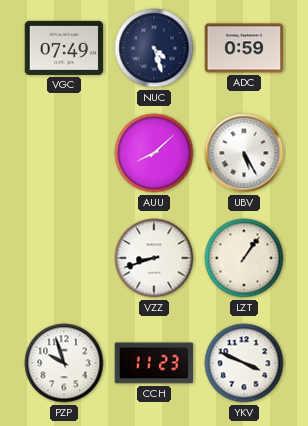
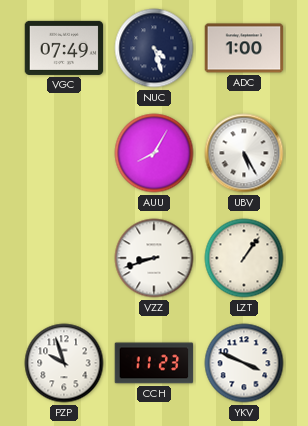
ADC: 0:59 -> 1:00 (244, 48)
AUU: 8:08 -> 8:05 (154, 153)
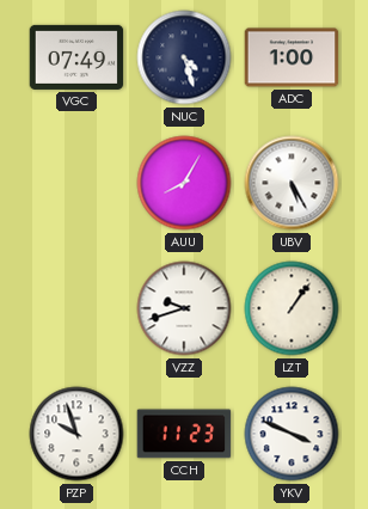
VZZ: 8:42 -> 9:42 (184, 308)
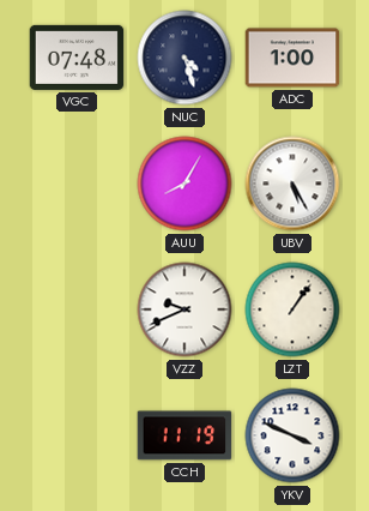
VGC: 07:49 -> 07:48 (77, 58)
VZZ: 9:42 -> 9:41 (184, 309)
PZP: 9:57 -> none (76, 434)
CCH: 11:23 -> 11:19 (184, 435)
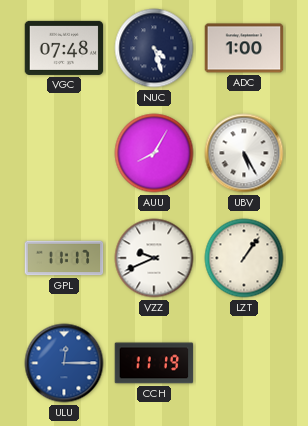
GPL: none -> 11:17 (64, 258)
ULU: none -> 12:15 (64, 363)
YKV: 3:49 -> none (292, 435)
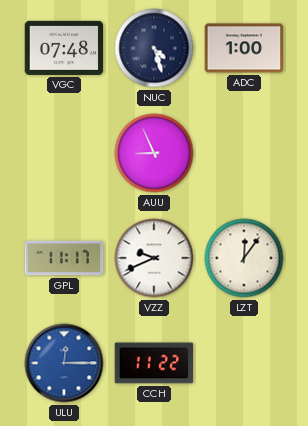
AUU: 8:05 -> 8:56 (154, 153)
UBV: 5:25 -> none (244, 153)
LZT: 1:06 -> 12:06 (244, 258)
CCH: 11:19 -> 11:22 (154, 363)
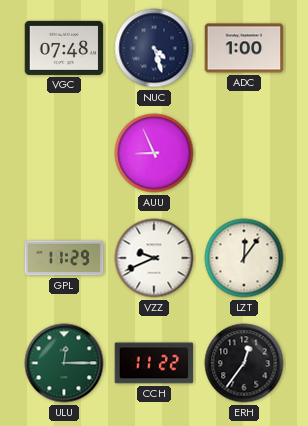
GPL: 11:17 -> 11:29 (64, 258)
ULU dial: blue -> green (64, 363)
ERH: none -> 12:36 (244, 363)
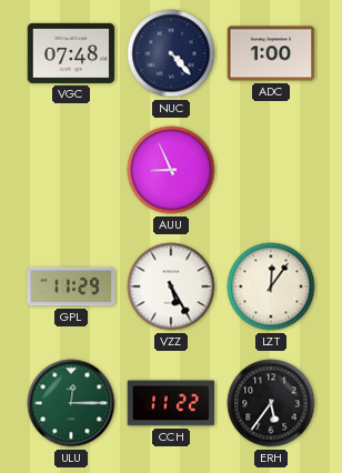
NUC: 4:27 -> 4:23 (171, 53)
VZZ: 9:41 -> 5:25 (171, 286)
ERH: 12:36 -> 5:36 (271, 403)
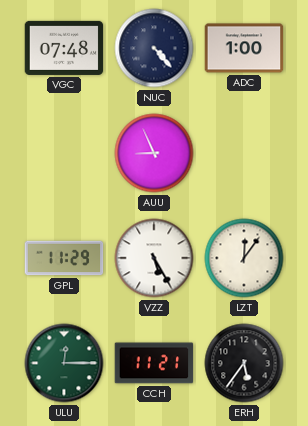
CCH: 11:22 -> 11:21 (154, 363)
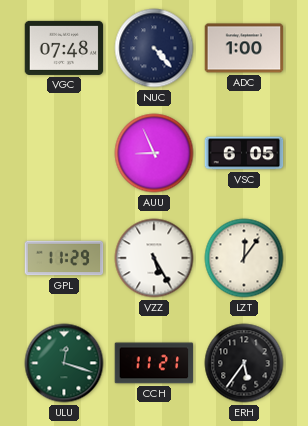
VSC: none -> 6:05 (244, 153)
ULU: 12:15 -> 12:18 (64, 363)
